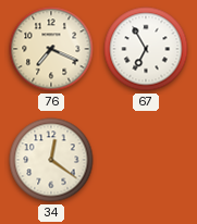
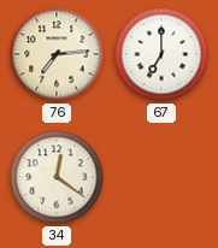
76: 7:19 -> 7:14 (57, 54)
67: 6:55 -> 7:00 (161, 54)
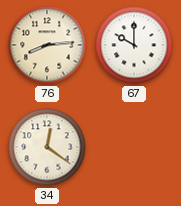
76: 7:14 -> 8:14 (47, 45)
67: 7:00 -> 10:00 (134, 45)
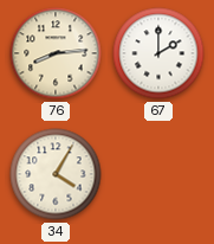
67: 10:00 -> 2:00 (158, 53)
34: 12:21 -> 4:05 (56, 174)
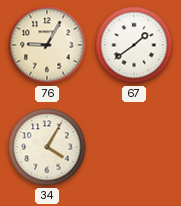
76: 8:14 -> 9:05 (47, 45)
67: 2:00 -> 1:39 (134, 45)
